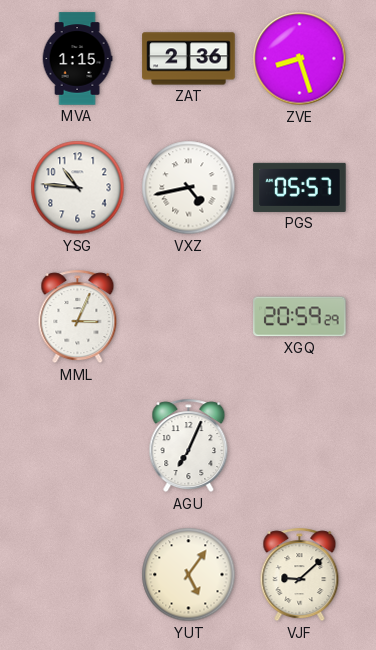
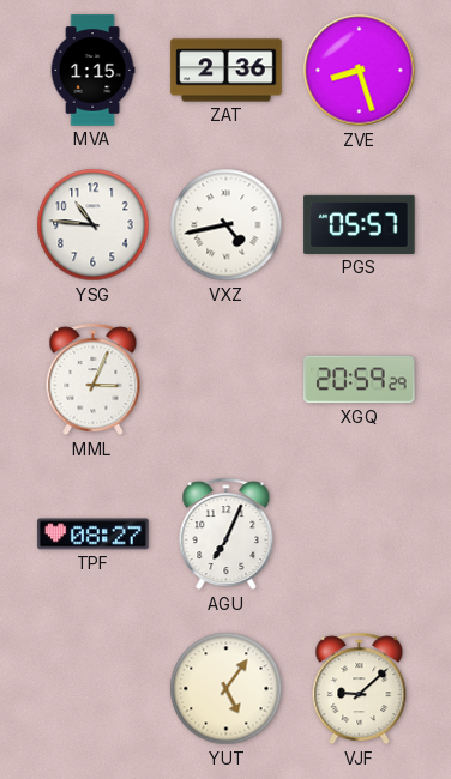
TPF: none -> 08:27 (94, 535)
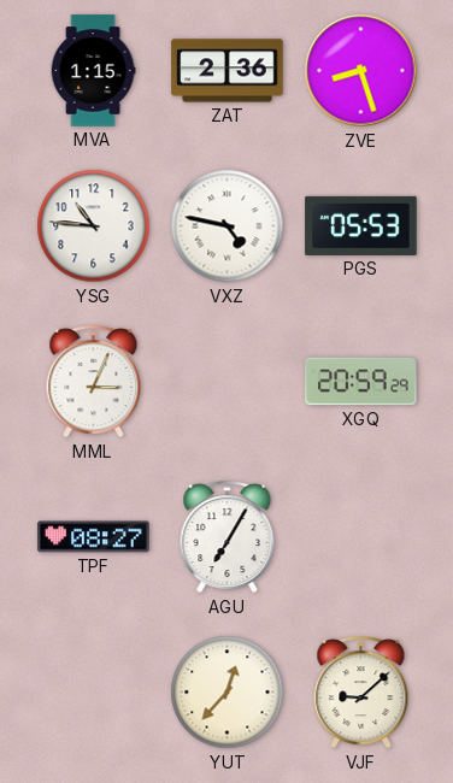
VXZ: 4:43 -> 4:47 (228, 226)
PGS: 05:57 -> 05:53 (361, 225)
AGU: 7:04 -> 7:05 (228, 537)
YUT: 5:06 -> 12:37 (228, 693)
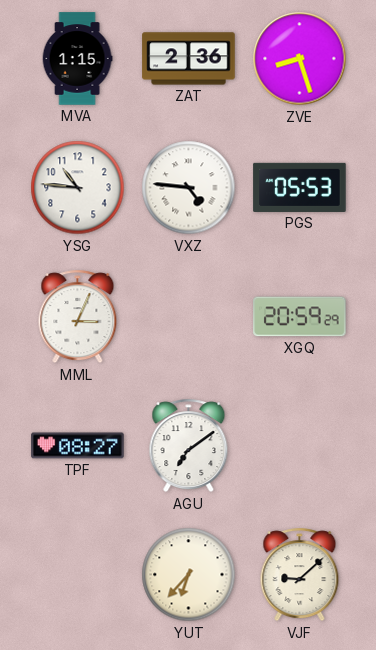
VXZ: 4:47 -> 4:46 (189, 188)
AGU: 7:05 -> 7:09 (189, 446)
YUT: 12:37 -> 6:37 (189, 575)
